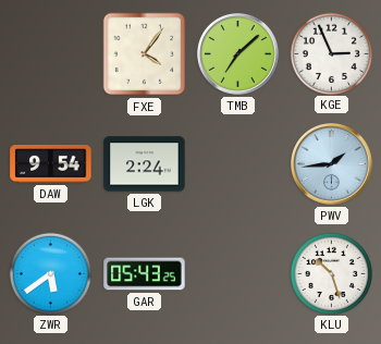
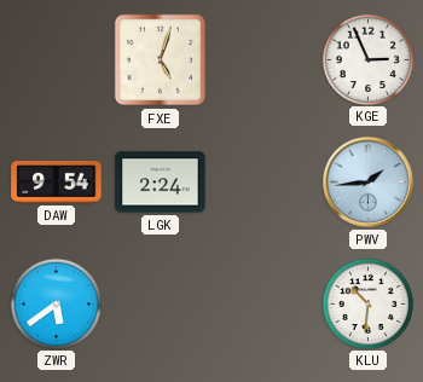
FXE: 4:06 -> 5:03 (161, 60)
TMB: 7:08 -> none (238, 54)
GAR: 05:43 -> none (145, 274)
KLU: 10:27 -> 10:31 (367, 303)
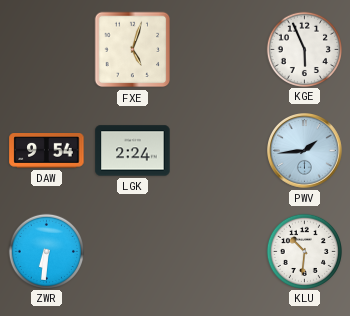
KGE: 2:56 -> 5:56 (304, 49)
ZWR: 5:39 -> 6:31 (46, 251)
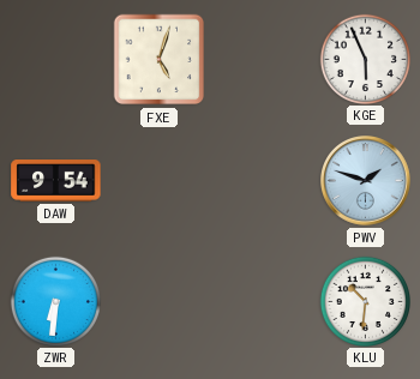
LGK: 2:24 -> none (133, 151)
PWV: 1:44 -> 1:48 (366, 181)
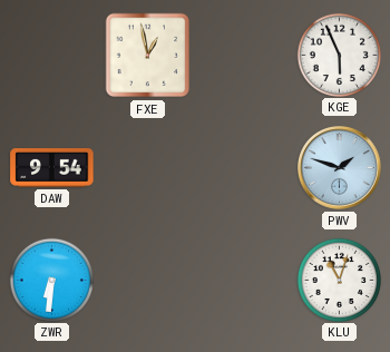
FXE: 5:03 -> 12:58 (148, 56)
KLU: 10:31 -> 11:03 (339, 280)
